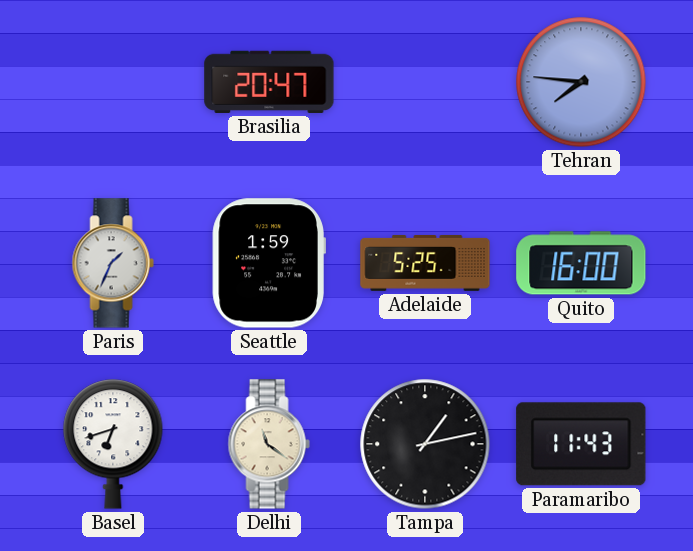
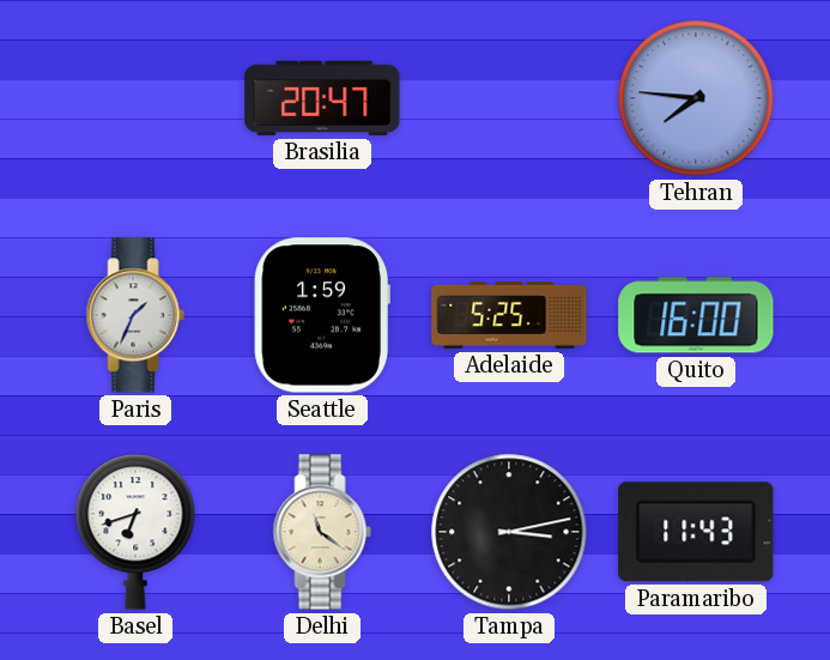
Tampa: 1:13 -> 3:13 (509, 532)
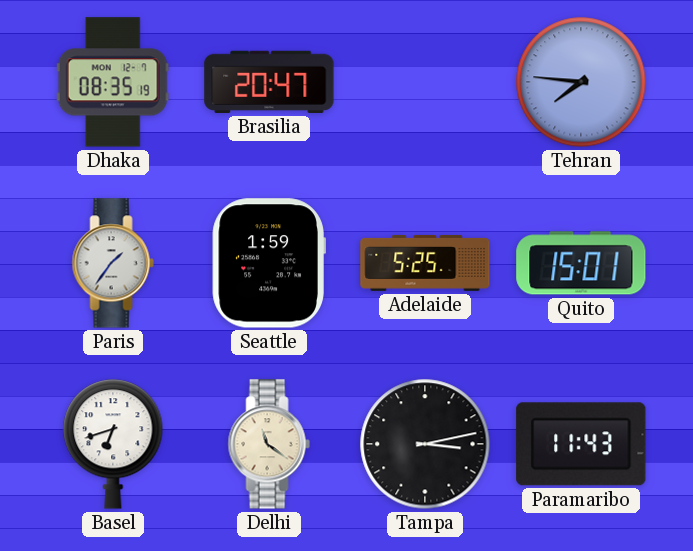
Dhaka: none -> 08:35 (113, 82)
Paris: 1:34 -> 1:36 (113, 263)
Quito: 16:00 -> 15:01 (581, 263)
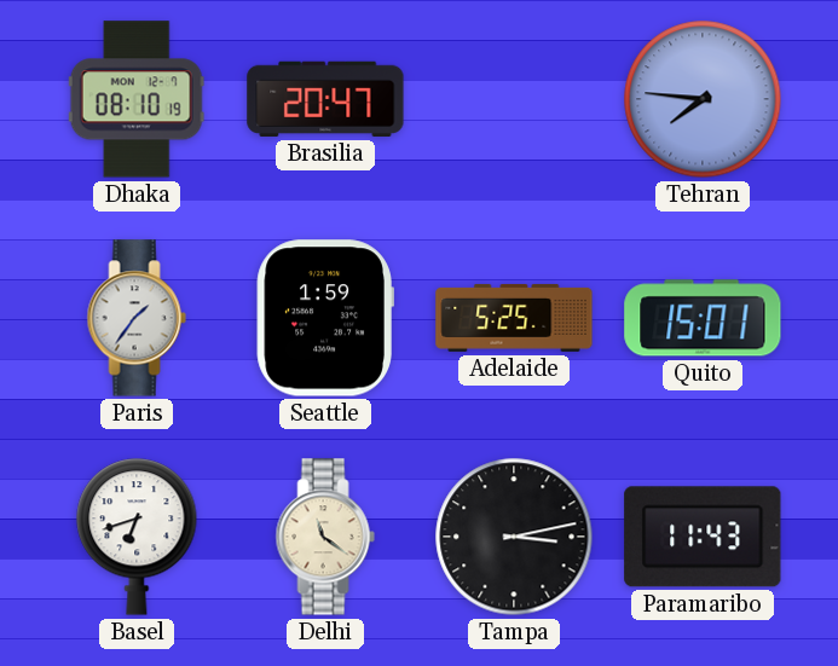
Dhaka: 08:35 -> 08:10 (137, 99)
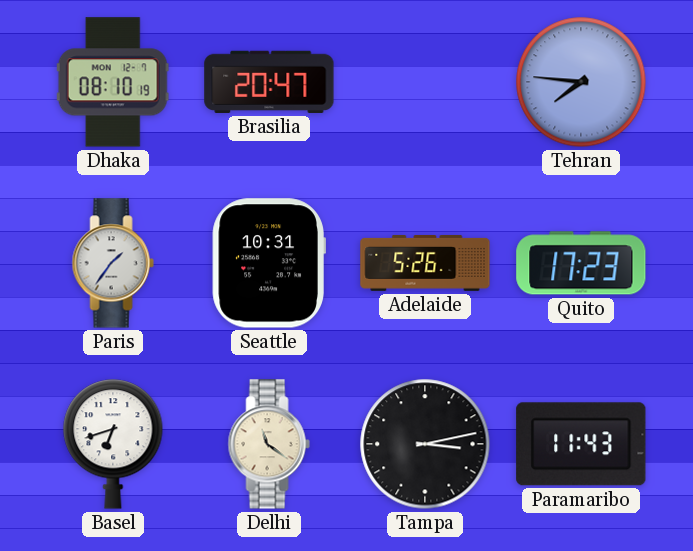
Seattle: 1:59 -> 10:31 (269, 263)
Adelaide: 5:25 -> 5:26 (425, 263)
Quito: 15:01 -> 17:23 (581, 263)
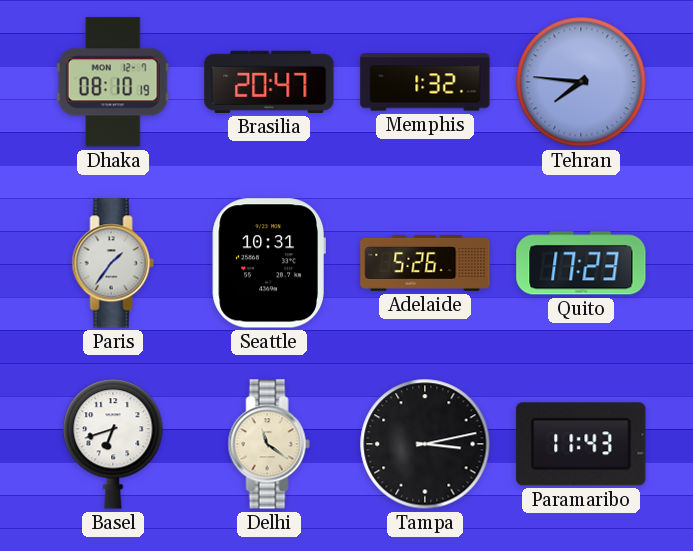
Memphis: none -> 1:32 (425, 82)
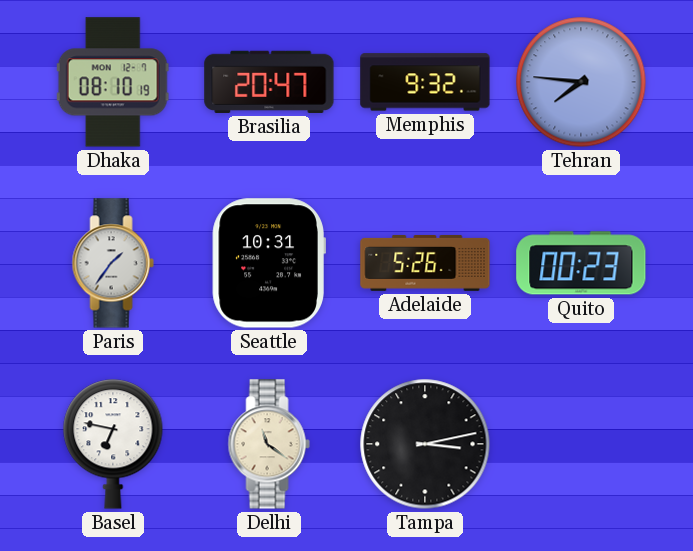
Memphis: 1:32 -> 9:32 (425, 82)
Quito: 17:23 -> 00:23 (581, 263)
Basel: 6:42 -> 6:47 (113, 444)
Paramaribo: 11:43 -> none (581, 444)
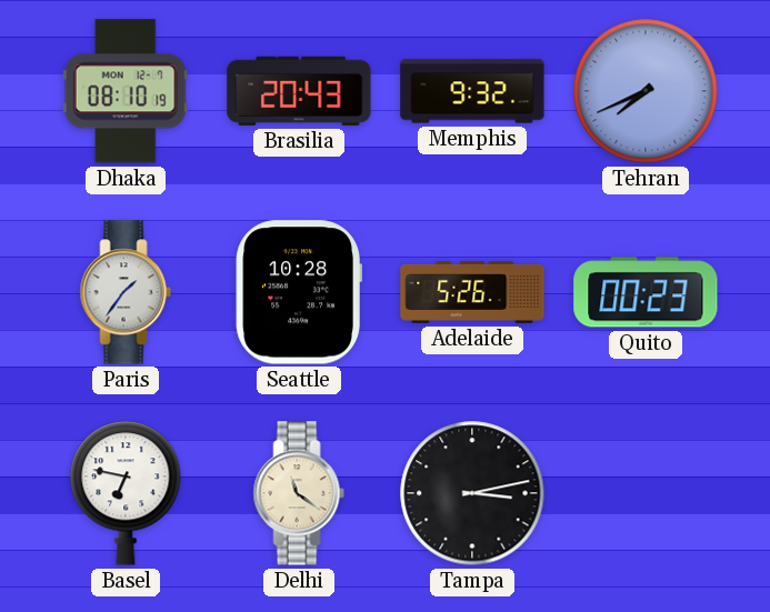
Brasilia: 20:47 -> 20:43 (299, 91)
Tehran: 7:46 -> 7:41 (646, 91)
Seattle: 10:31 -> 10:28 (299, 292)
